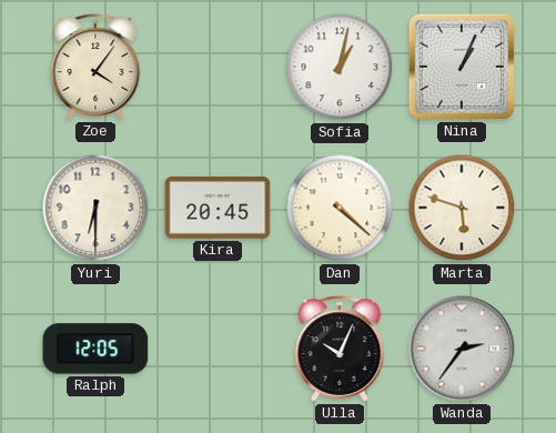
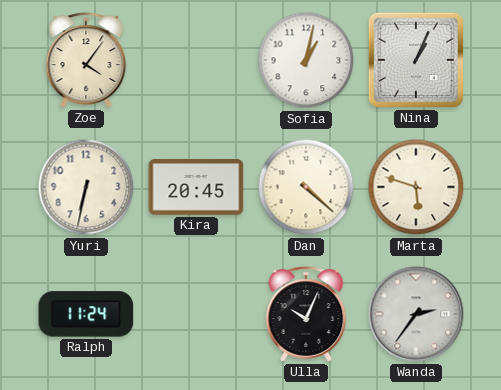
Yuri: 6:30 -> 6:32 (86, 187)
Ralph: 12:05 -> 11:24 (86, 314)
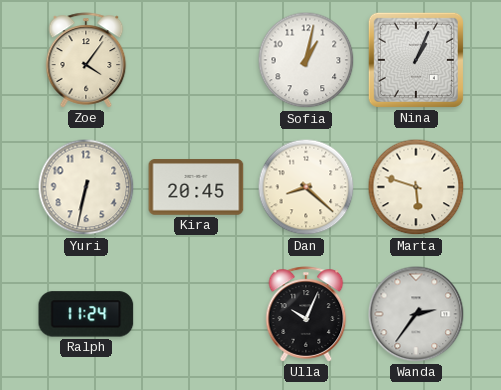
Dan: 4:22 -> 8:22 (306, 187)
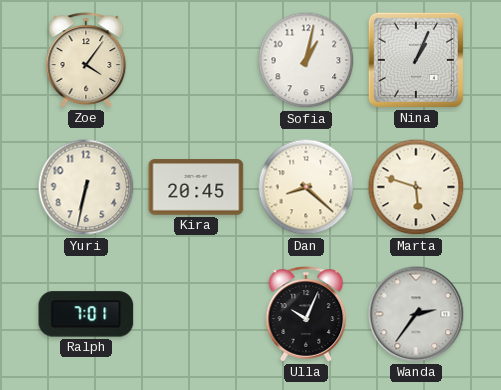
Ralph: 11:24 -> 7:01 (86, 314)
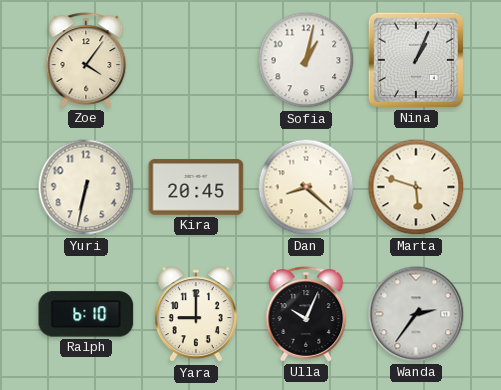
Ralph: 7:01 -> 6:10 (86, 314)
Yara: none -> 9:00 (196, 315)
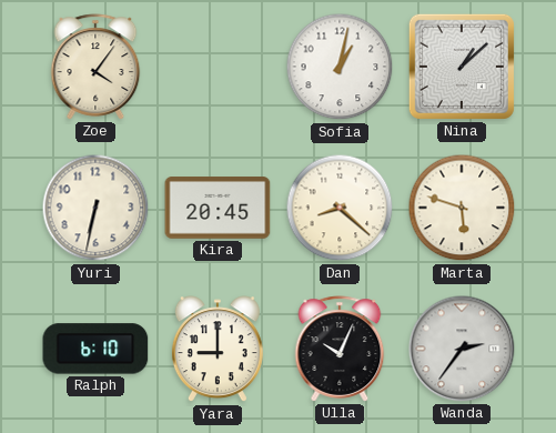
Nina: 1:04 -> 1:08 (462, 67)
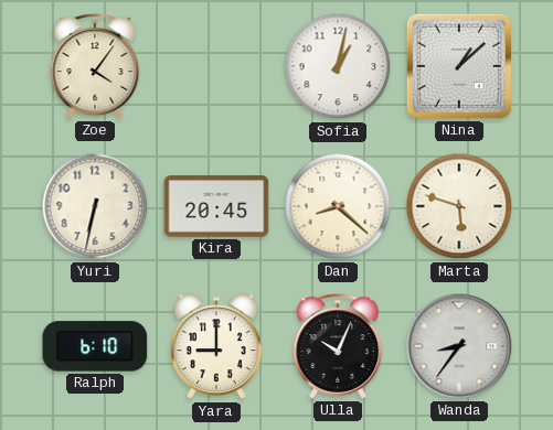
Wanda: 2:36 -> 8:36 (459, 346)
